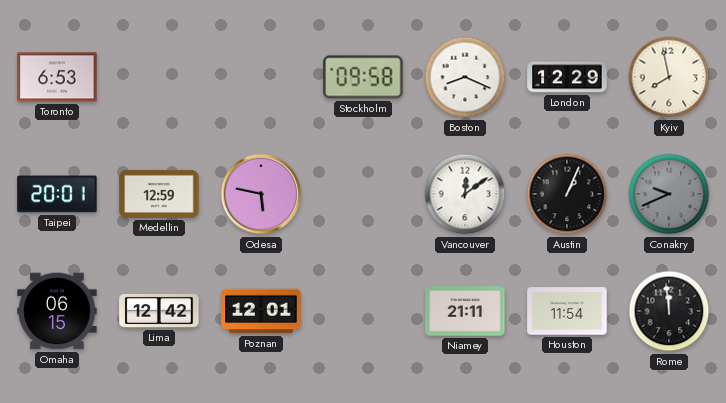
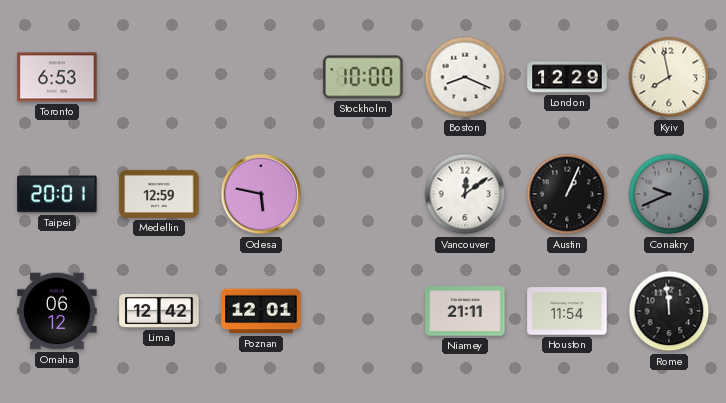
Stockholm: 09:58 -> 10:00 (363, 77)
Omaha: 06:15 -> 06:12 (57, 311)
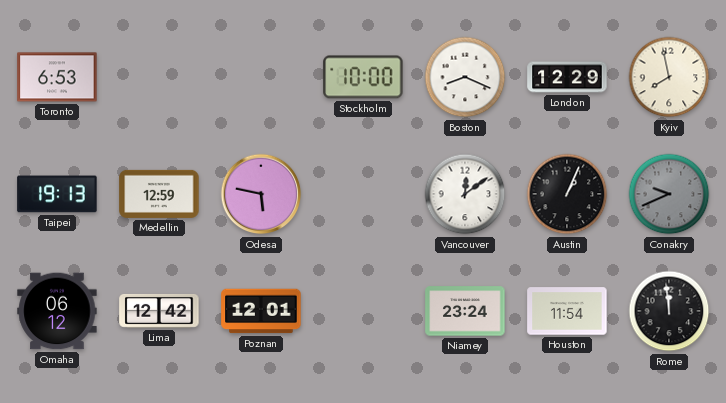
Taipei: 20:01 -> 19:13 (57, 194)
Niamey: 21:11 -> 23:24 (465, 311)
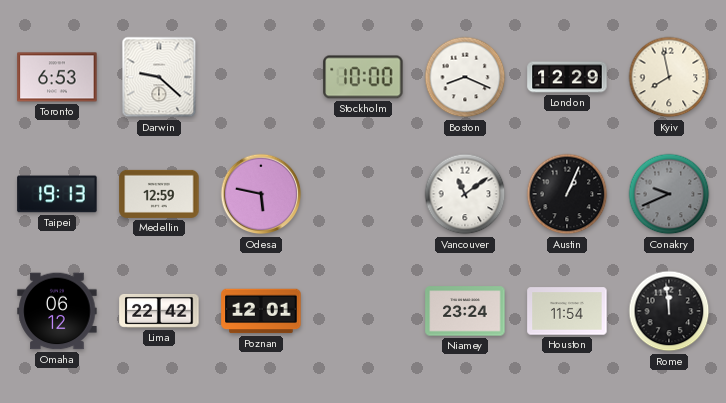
Darwin: none -> 9:22 (159, 77)
Vancouver: 12:09 -> 11:09 (465, 194)
Lima: 12:42 -> 22:42 (159, 311)
